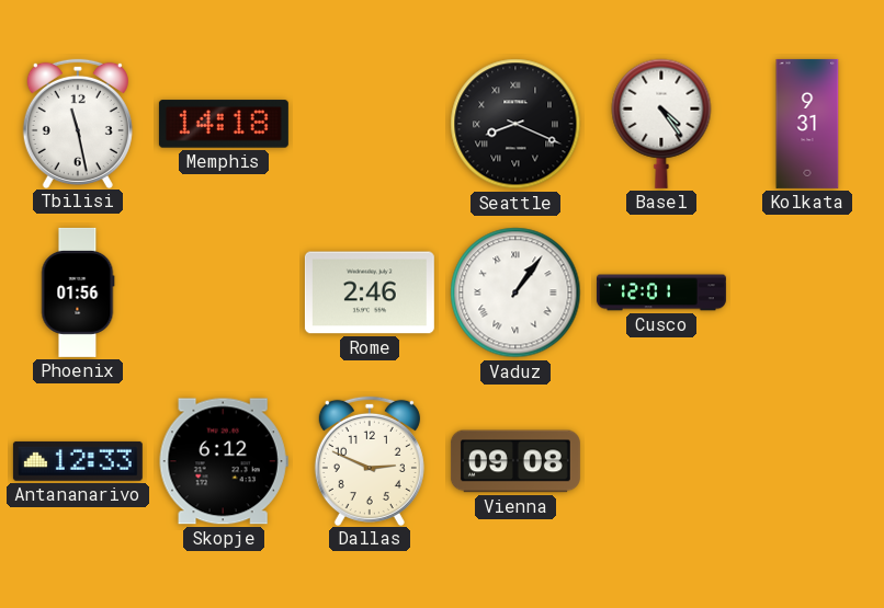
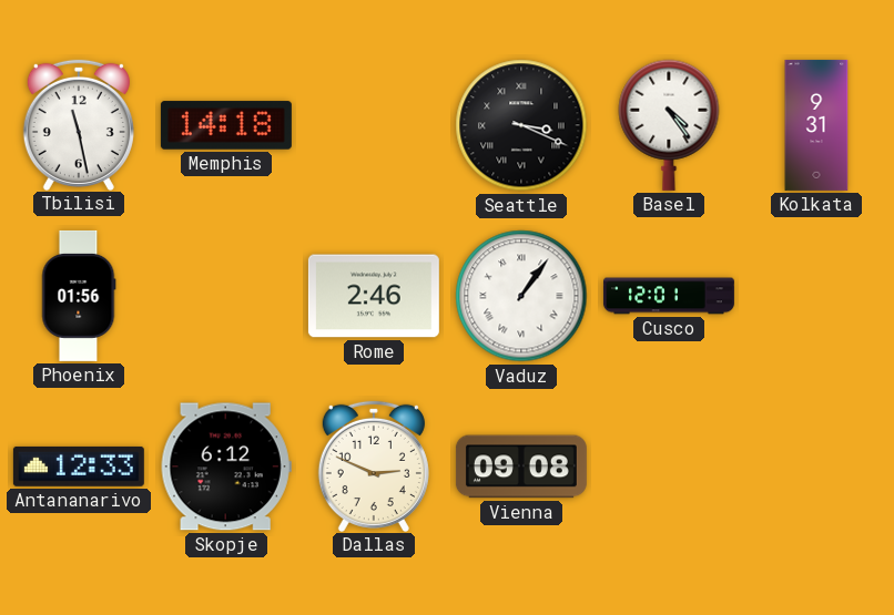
Seattle: 8:19 -> 3:19 (521, 125)
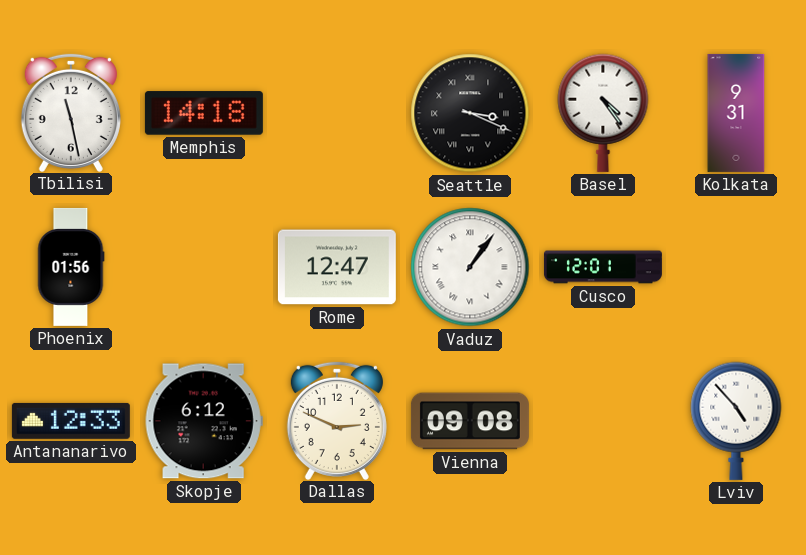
Rome: 2:46 -> 12:47 (337, 267)
Lviv: none -> 4:53 (736, 421)
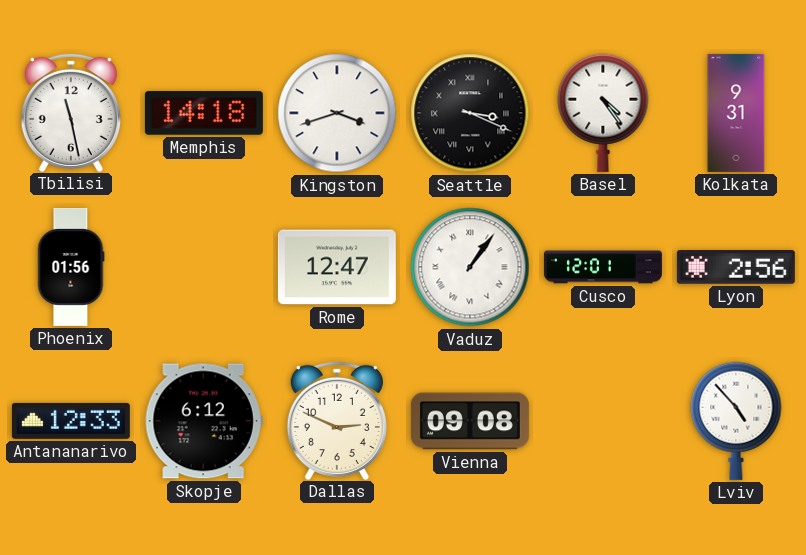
Kingston: none -> 3:42 (337, 113)
Lyon: none -> 2:56 (736, 267)
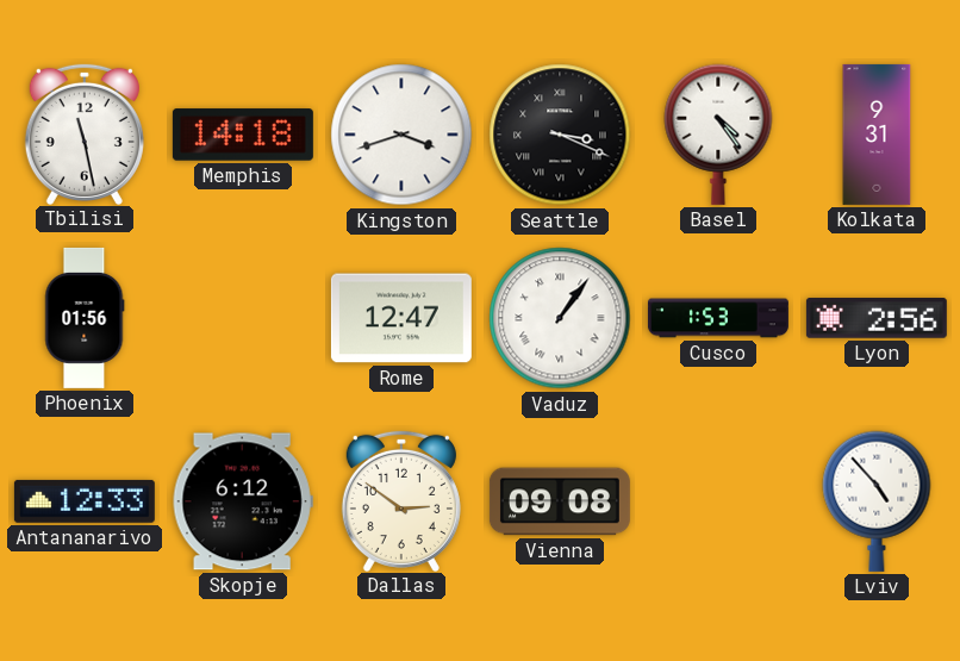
Cusco: 12:01 -> 1:53 (718, 318)
Dallas: 2:49 -> 2:51 (401, 500)
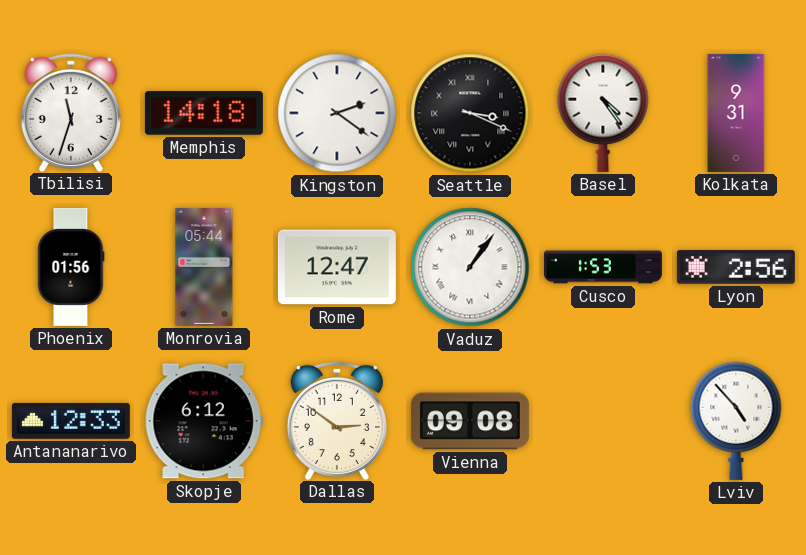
Tbilisi: 11:28 -> 11:33 (71, 112)
Kingston: 3:42 -> 2:21 (337, 113)
Monrovia: none -> 05:44 (204, 267)
